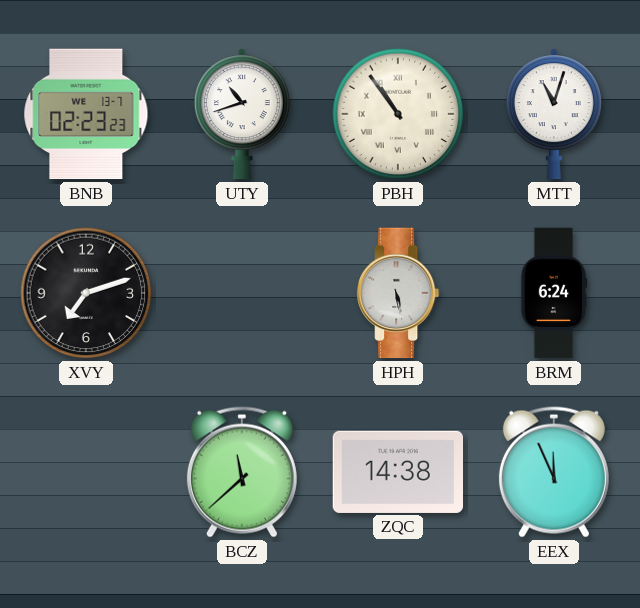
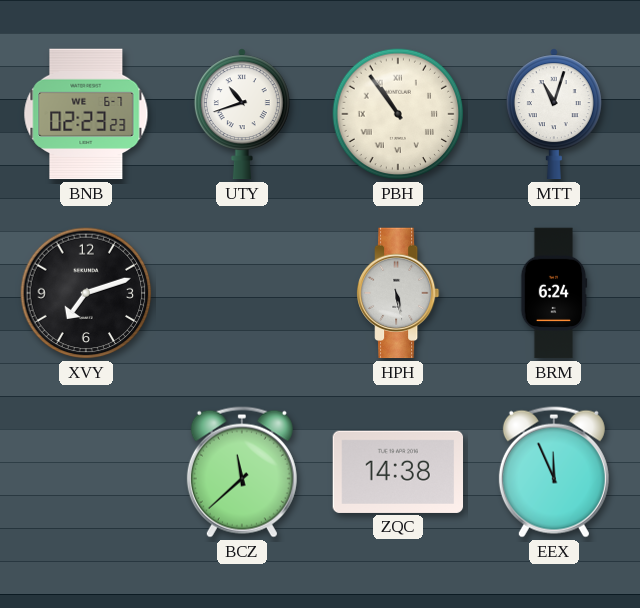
BNB date: WE 13-7 -> WE 6-7 (86, 114)
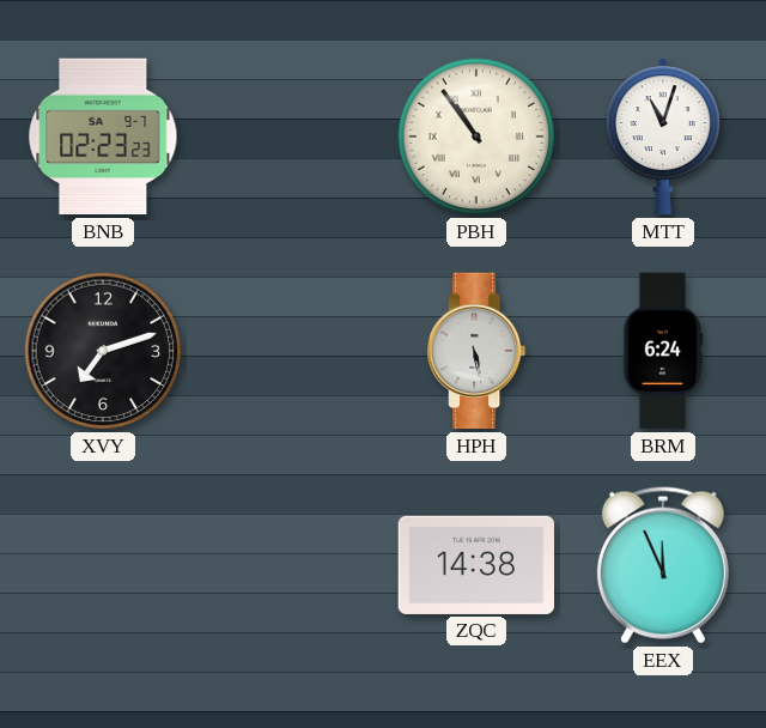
BNB date: WE 6-7 -> SA 9-7 (103, 136)
UTY: 10:42 -> none (242, 114)
BCZ: 11:38 -> none (242, 472)
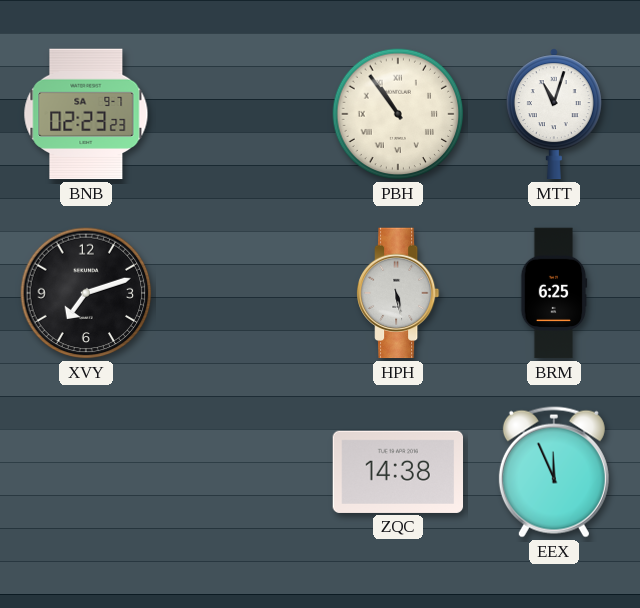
BRM: 6:24 -> 6:25 (554, 293)
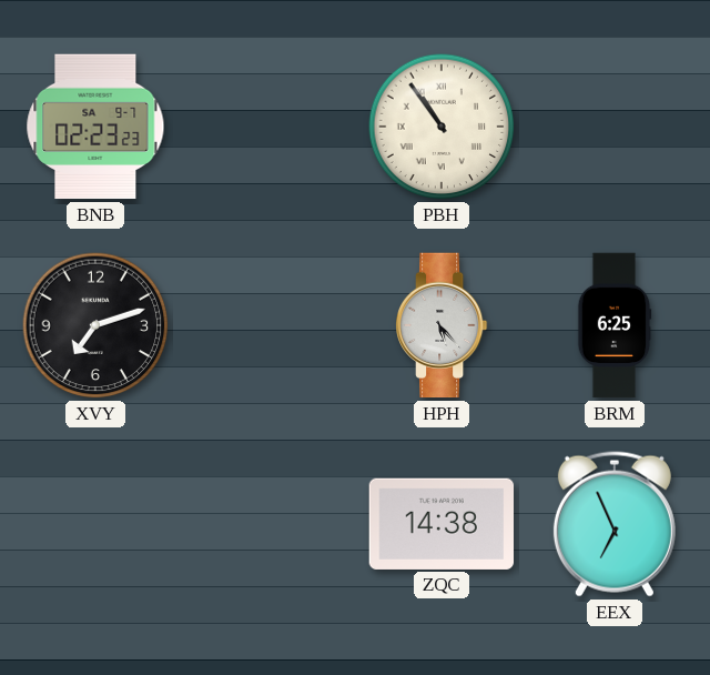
MTT: 11:03 -> none (554, 114)
HPH: 5:28 -> 5:23 (442, 325)
EEX: 11:56 -> 6:56 (615, 524)
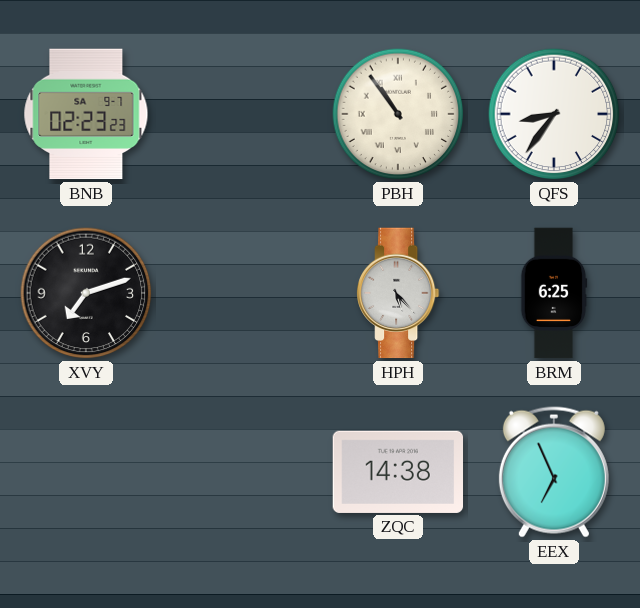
QFS: none -> 8:36 (554, 114)
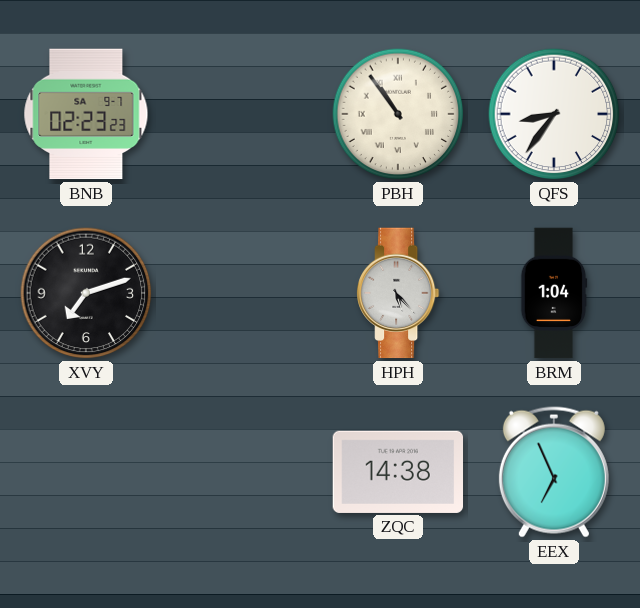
BRM: 6:25 -> 1:04 (554, 293)
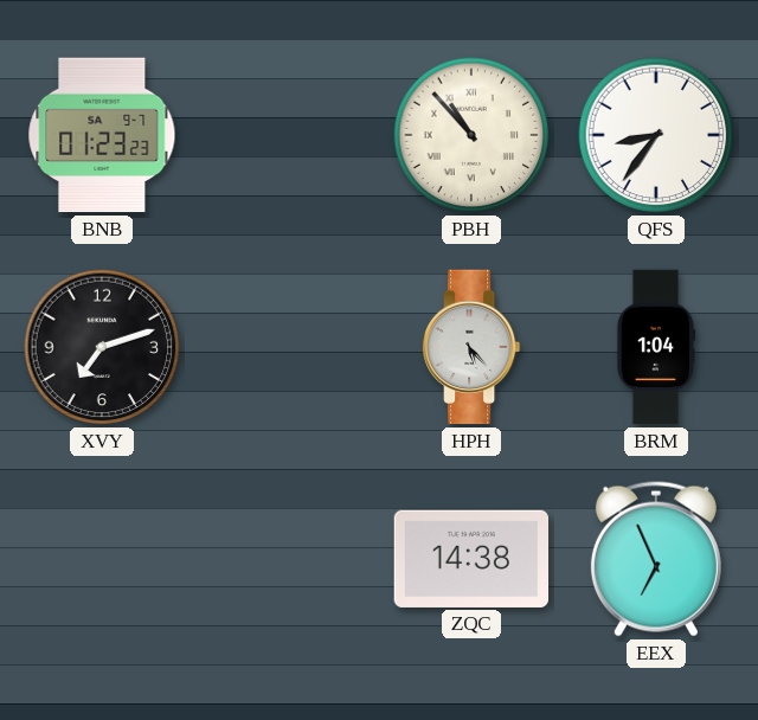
BNB: 02:23 -> 01:23 (102, 135)
PBH: 10:54 -> 10:53 (471, 135)
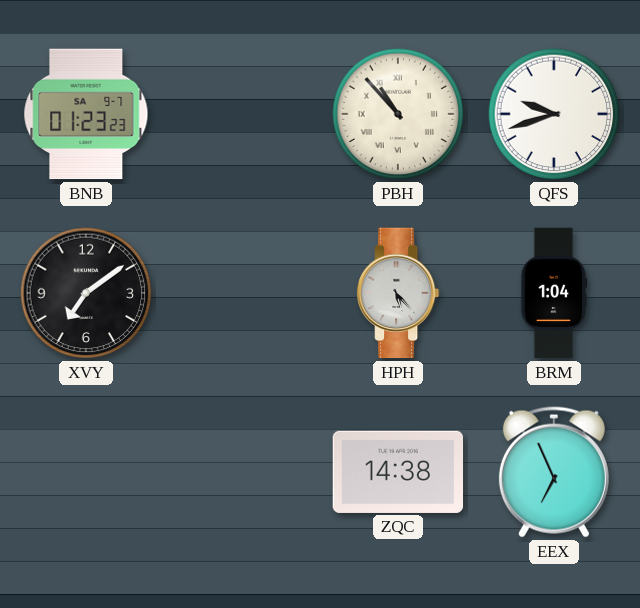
QFS: 8:36 -> 9:42 (554, 114)
XVY: 7:12 -> 7:09 (86, 293)
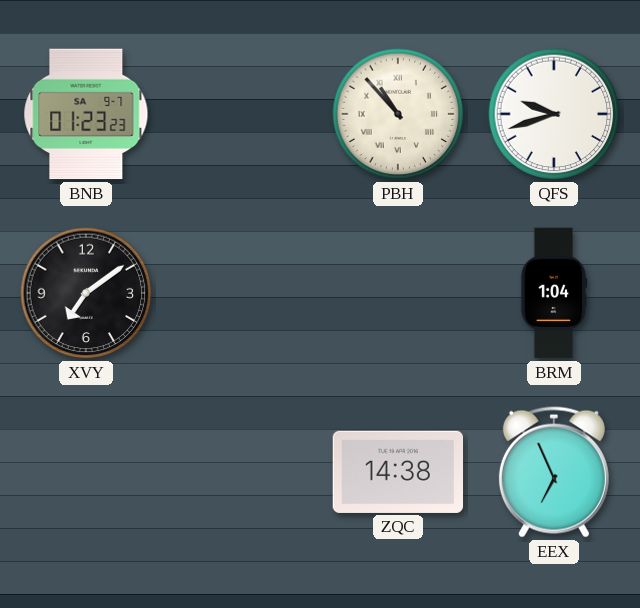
HPH: 5:23 -> none (398, 293)
